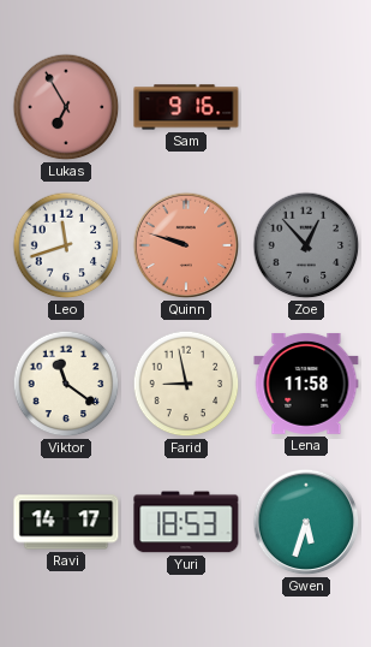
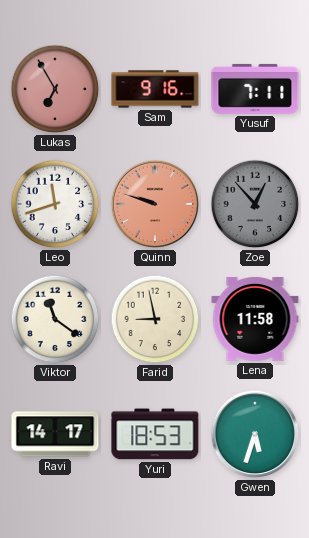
Yusuf: none -> 7:11 (255, 89)
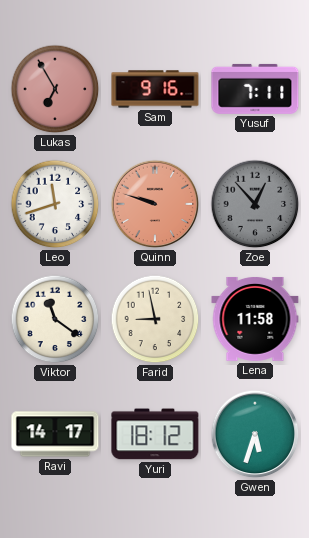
Yuri: 18:53 -> 18:12 (155, 434)
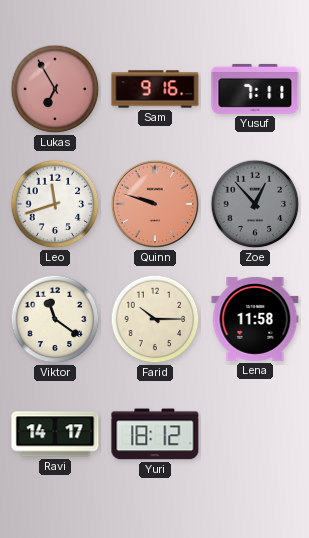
Farid: 8:58 -> 10:15 (155, 319)
Gwen: 5:33 -> none (255, 434)
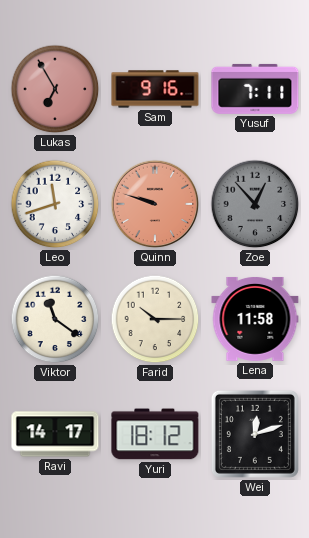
Wei: none -> 12:12 (255, 434)
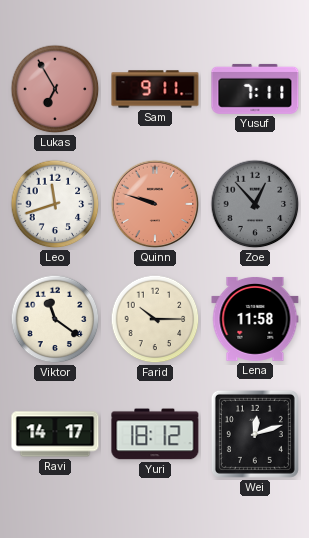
Sam: 9:16 -> 9:11 (155, 89)
